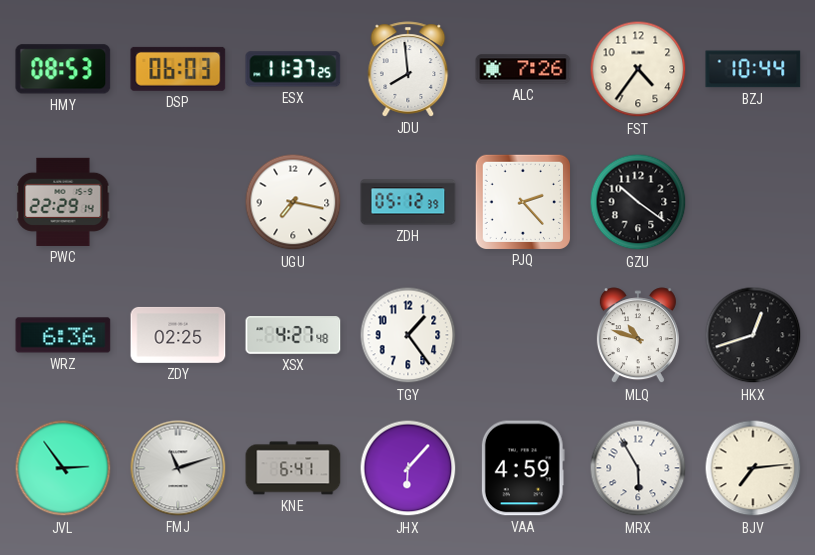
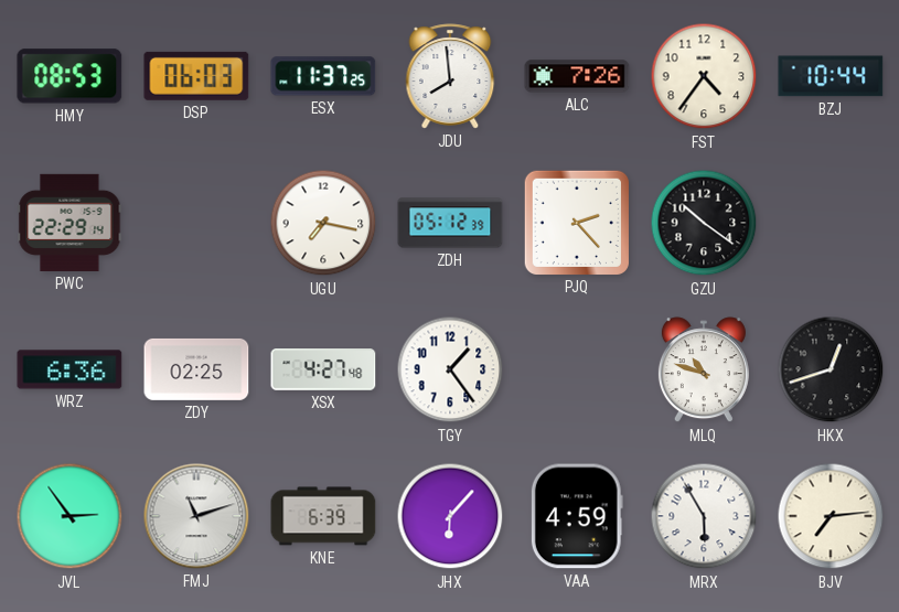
KNE: 6:41 -> 6:39 (323, 516)
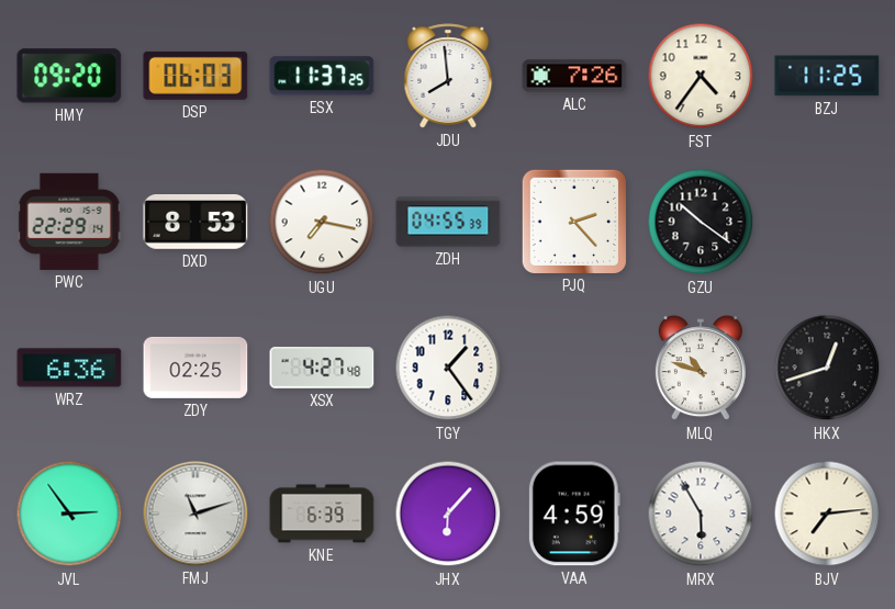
HMY: 08:53 -> 09:20 (69, 76)
BZJ: 10:44 -> 11:25 (827, 76)
DXD: none -> 8:53 (195, 223)
ZDH: 05:12 -> 04:55 (448, 222)
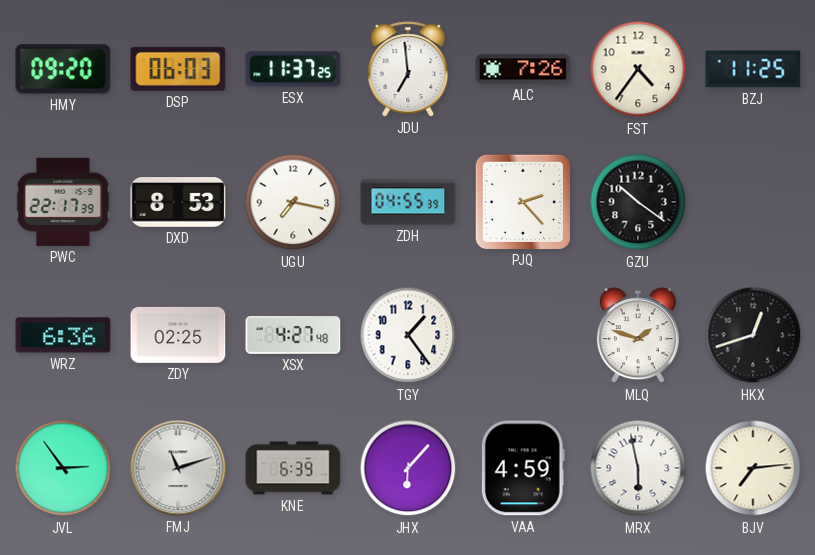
JDU: 7:59 -> 6:59 (408, 69)
PWC: 22:29 -> 22:17 (63, 202)
MLQ: 10:48 -> 1:48 (638, 336)
MRX: 5:55 -> 5:58 (638, 468)
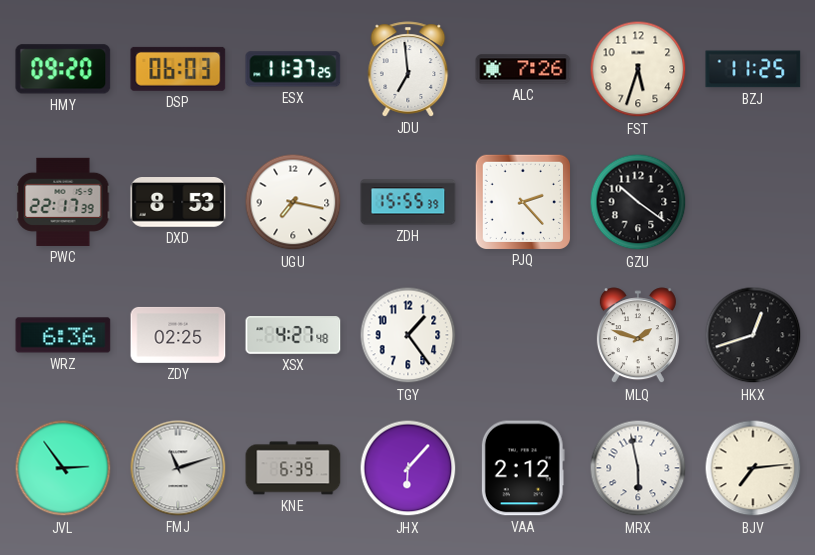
FST: 4:36 -> 5:33 (638, 69)
ZDH: 04:55 -> 15:55 (408, 202)
VAA: 4:59 -> 2:12 (523, 468)
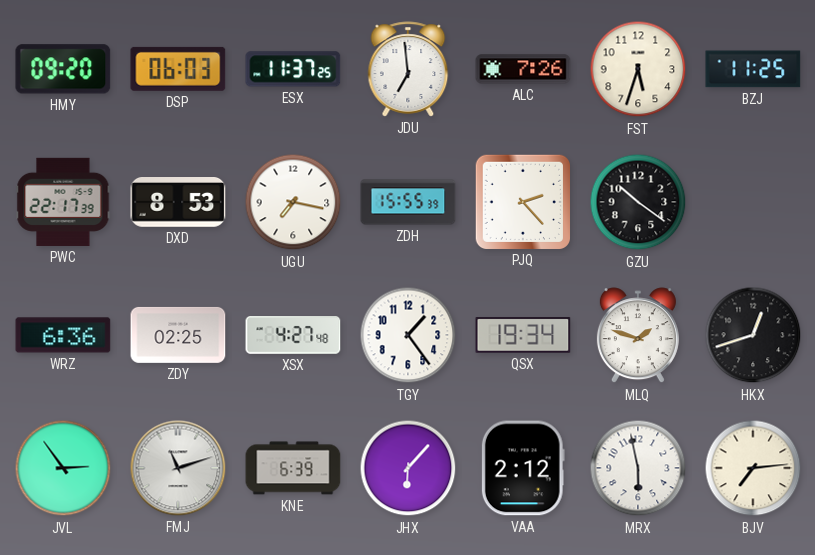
QSX: none -> 19:34 (523, 335)
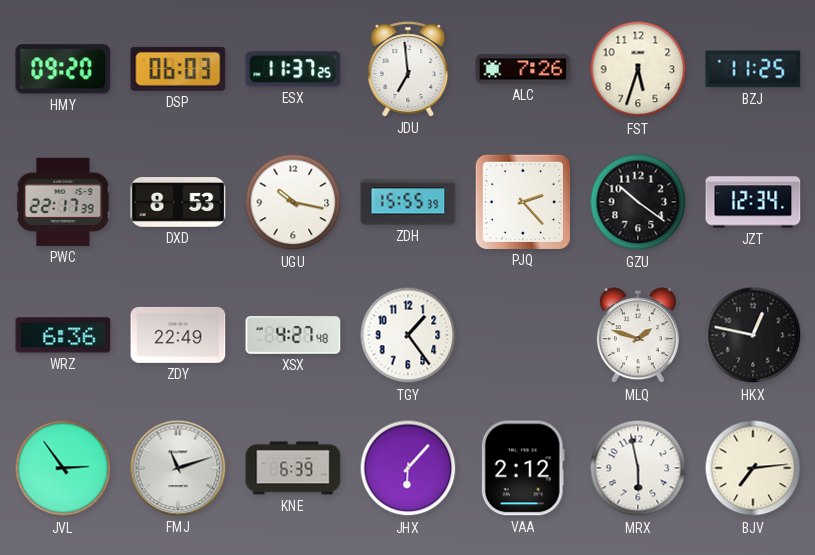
UGU: 7:17 -> 10:17 (293, 202)
JZT: none -> 12:34 (753, 202)
ZDY: 02:25 -> 22:49 (178, 335)
QSX: 19:34 -> none (523, 335)
HKX: 12:42 -> 12:47 (753, 335)
